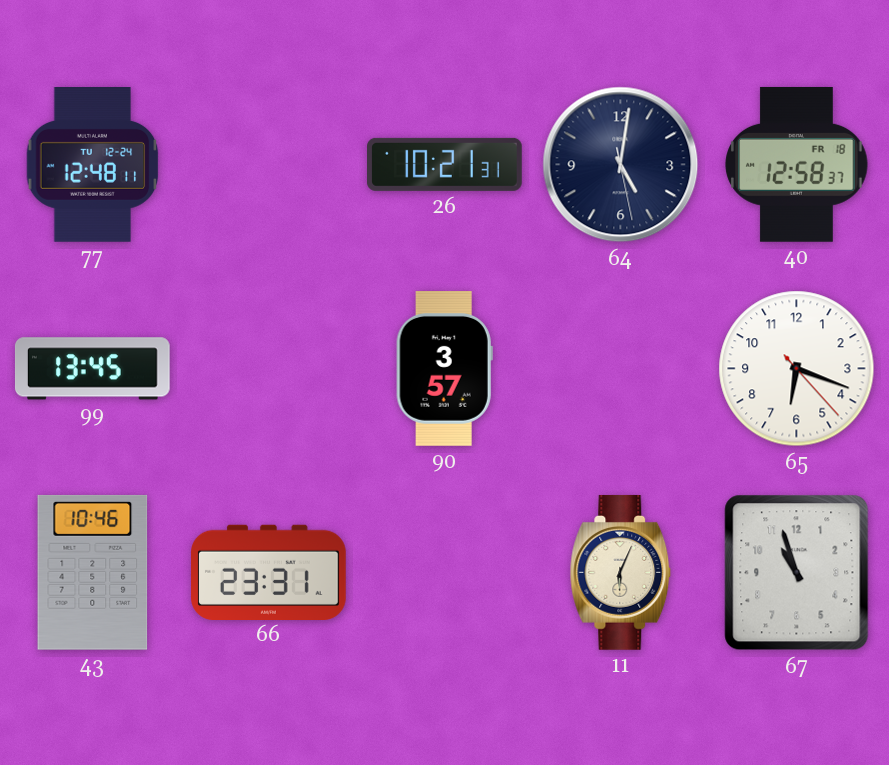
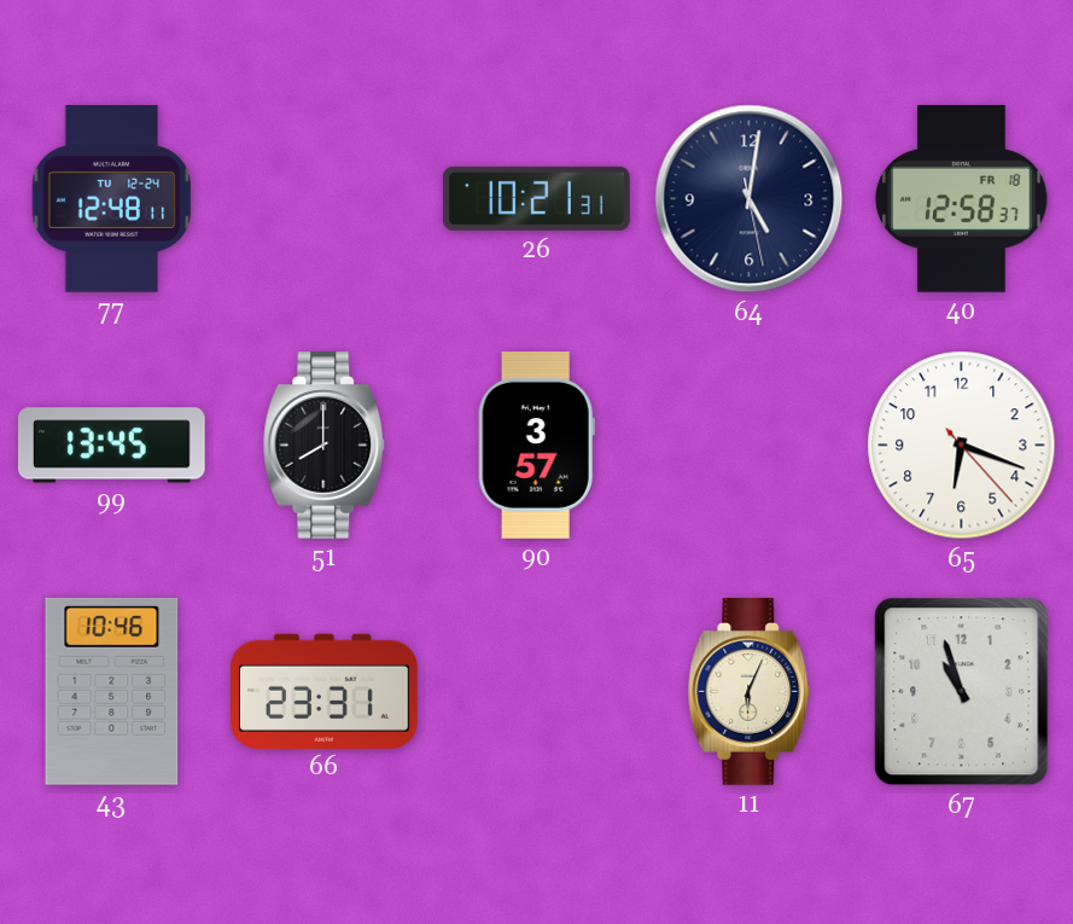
51: none -> 8:00 (325, 446)
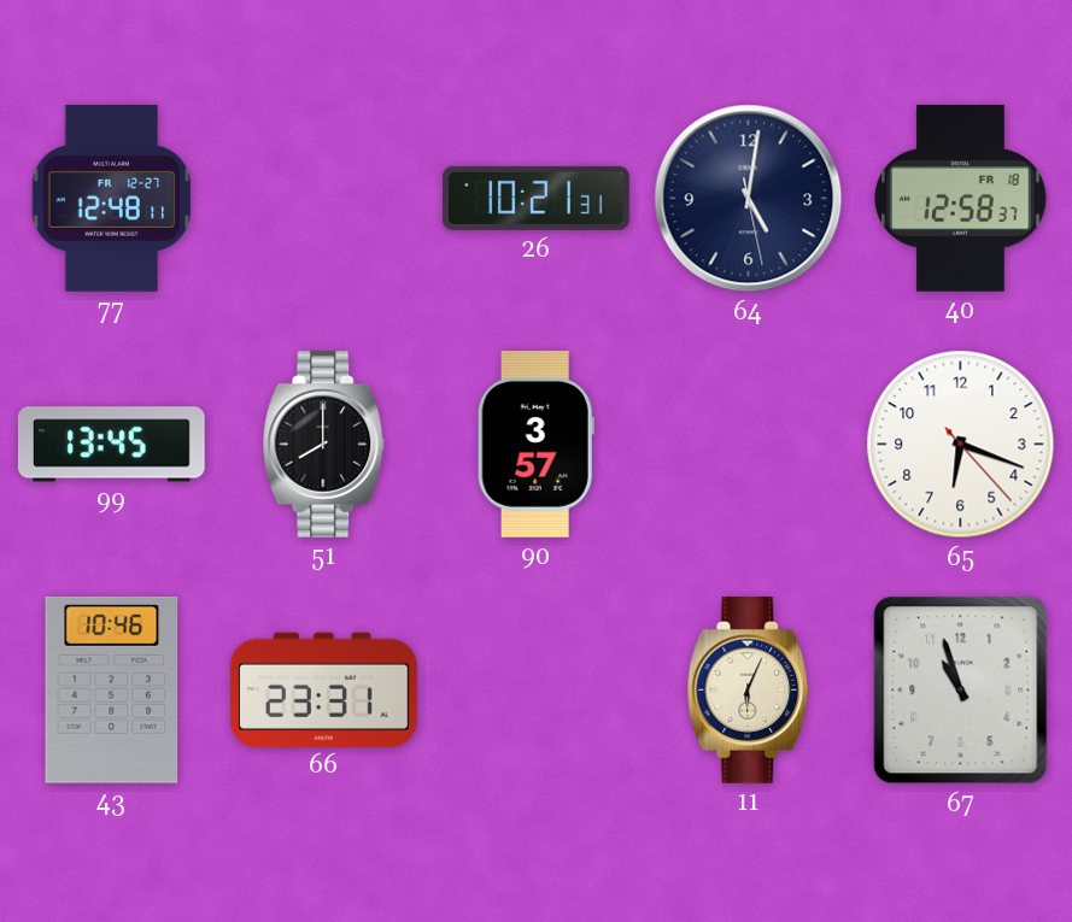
77 date: TU 12-24 -> FR 12-27 (112, 199)
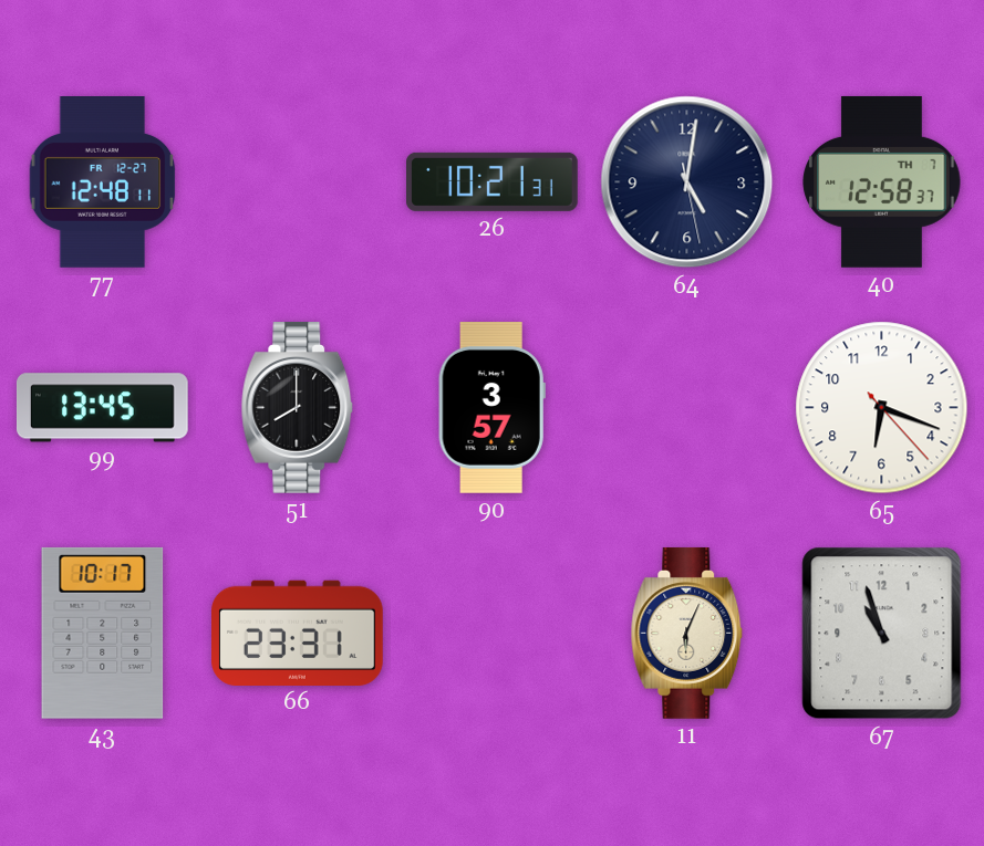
40 date: FR 18 -> TH 7 (882, 182)
43: 10:46 -> 10:17 (103, 633)
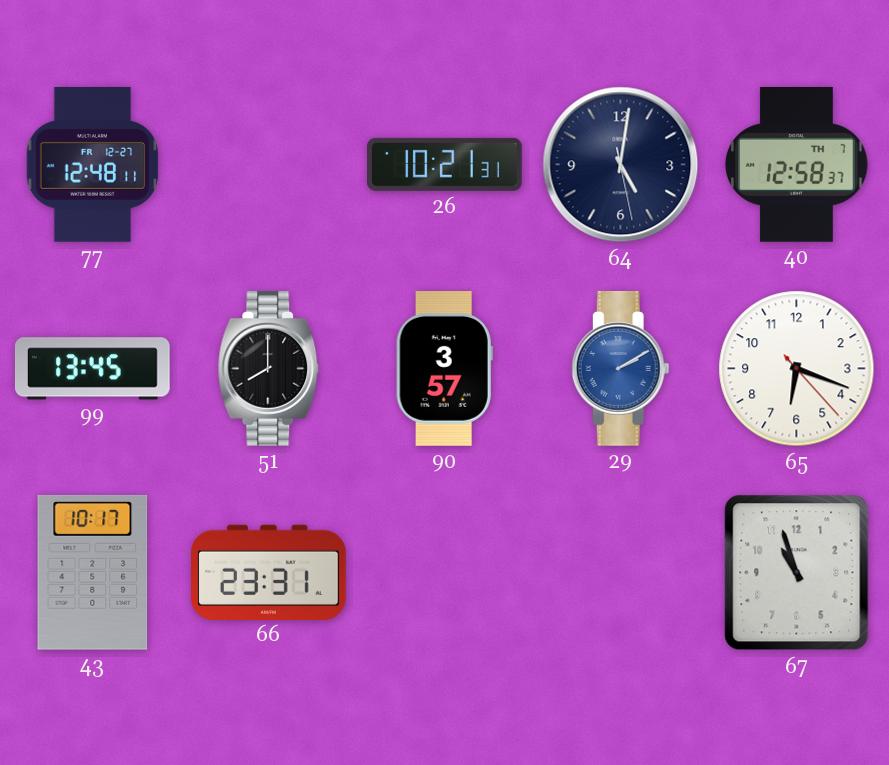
29: none -> 2:10 (620, 369)
11: 6:04 -> none (687, 634)
